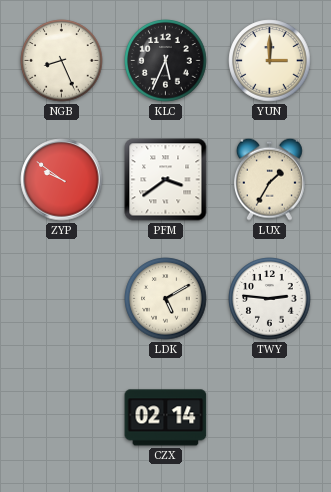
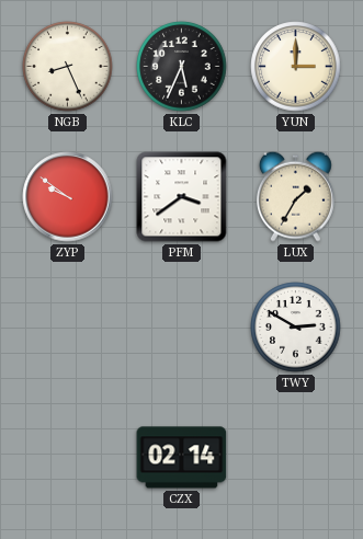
LDK: 5:10 -> none (166, 299)
TWY: 2:46 -> 2:50 (296, 328)
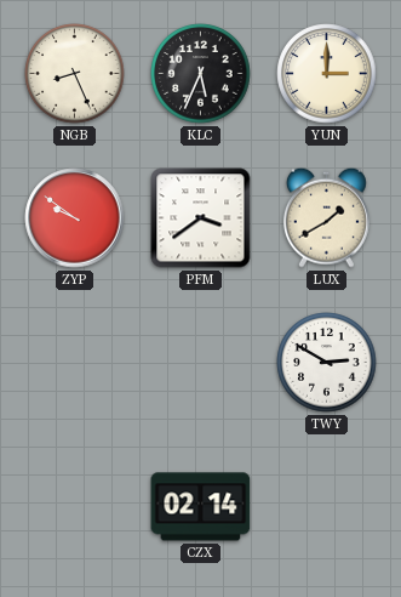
LUX: 1:35 -> 1:40 (326, 217)
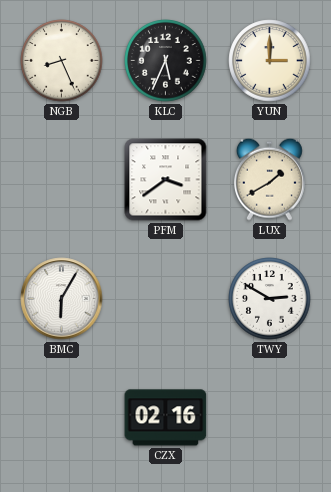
ZYP: 9:51 -> none (75, 218)
BMC: none -> 6:05 (62, 299)
CZX: 02:14 -> 02:16 (166, 418)
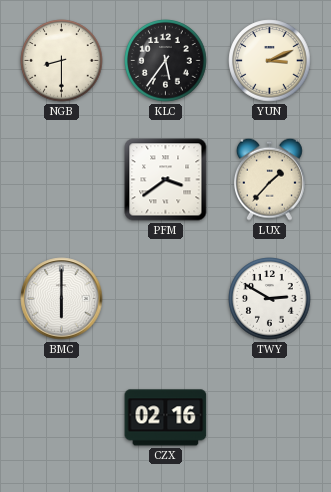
NGB: 8:26 -> 8:30 (62, 61)
KLC: 5:34 -> 5:36 (166, 61)
YUN: 3:00 -> 3:11 (270, 61)
LUX: 1:40 -> 1:37 (269, 179)
BMC: 6:05 -> 6:00 (62, 299)
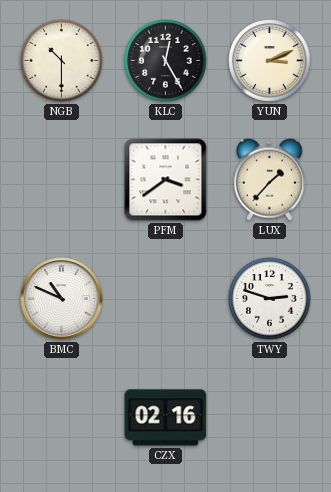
NGB: 8:30 -> 10:30 (62, 61)
KLC: 5:36 -> 12:25 (166, 61)
BMC: 6:00 -> 10:49 (62, 299)
TWY: 2:50 -> 2:48 (270, 299)
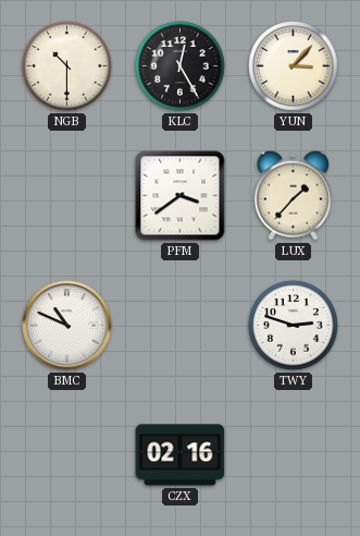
YUN: 3:11 -> 3:07 (294, 66)
